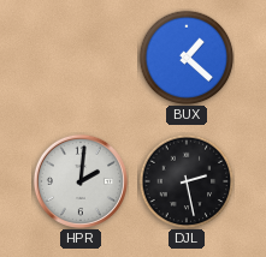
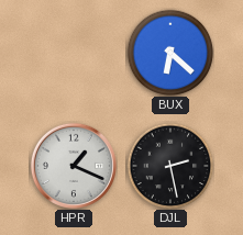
BUX: 1:22 -> 6:22 (170, 53)
HPR: 2:01 -> 1:19 (74, 166)
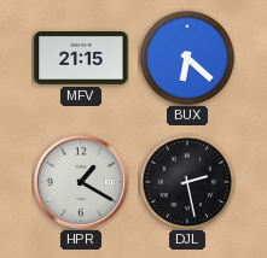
MFV: none -> 21:15 (81, 59)
HPR: 1:19 -> 1:20 (81, 182)
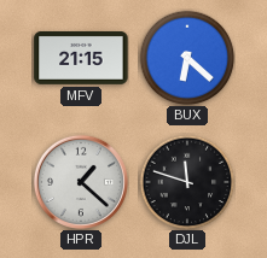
HPR: 1:20 -> 1:22 (81, 182)
DJL: 2:28 -> 11:48 (187, 182)
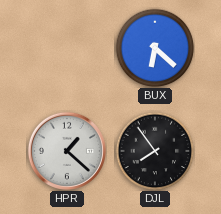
MFV: 21:15 -> none (81, 59)
DJL: 11:48 -> 7:54 (155, 151)
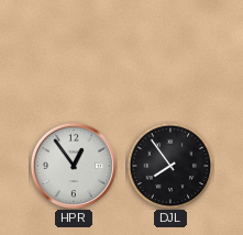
BUX: 6:22 -> none (155, 48)
HPR: 1:22 -> 12:54 (74, 166)
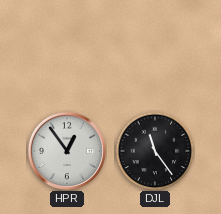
DJL: 7:54 -> 11:24 (155, 151)
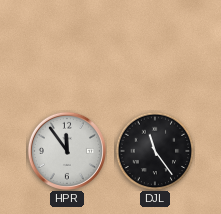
HPR: 12:54 -> 11:54 (67, 151)
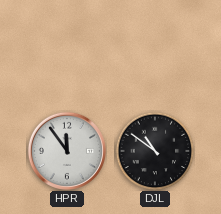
DJL: 11:24 -> 10:51 (155, 151)
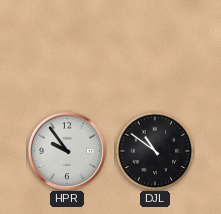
HPR: 11:54 -> 9:54 (67, 151)
